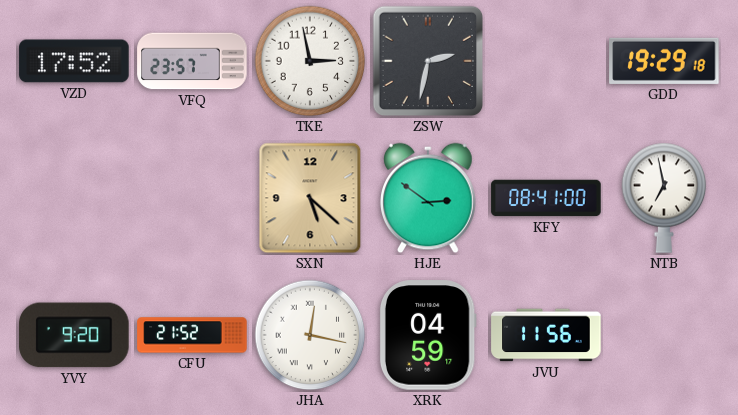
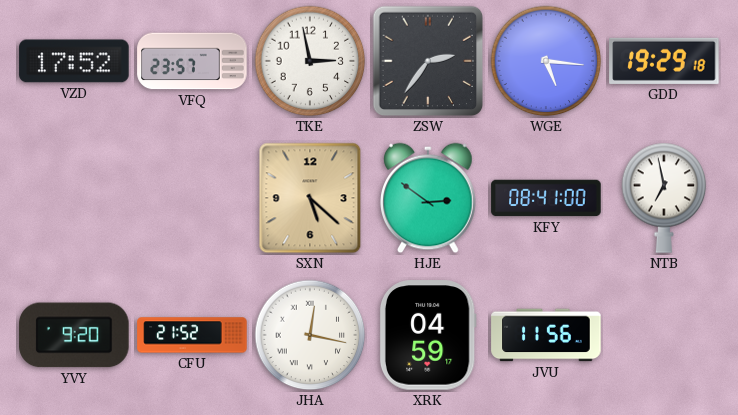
ZSW: 2:32 -> 2:36 (428, 61)
WGE: none -> 5:16 (546, 61)
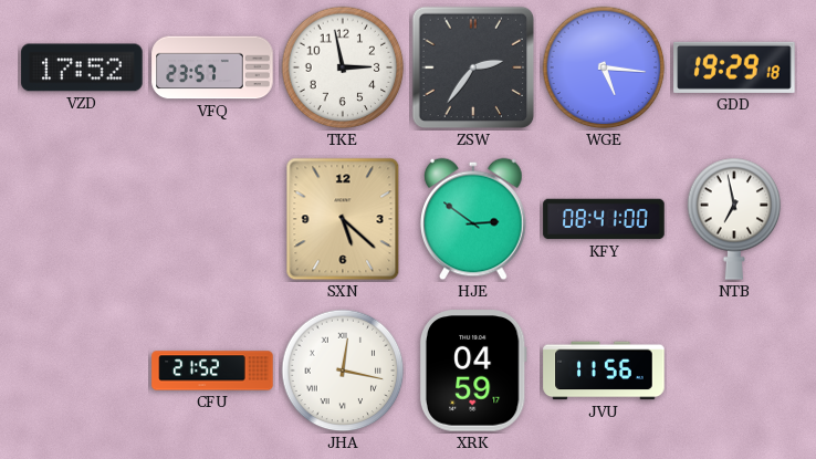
YVY: 9:20 -> none (74, 335)
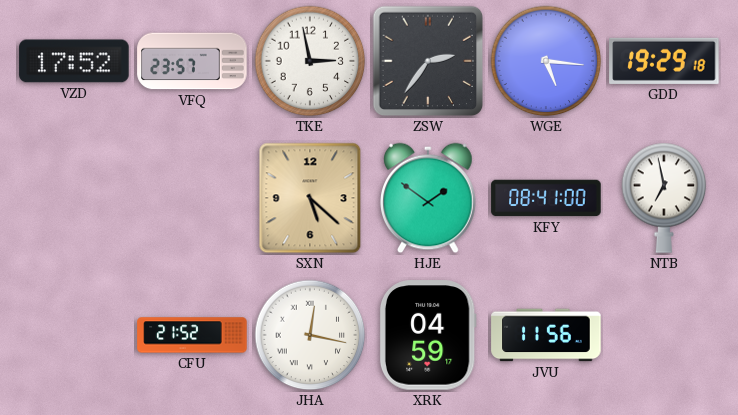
HJE: 2:51 -> 1:51 (429, 198)
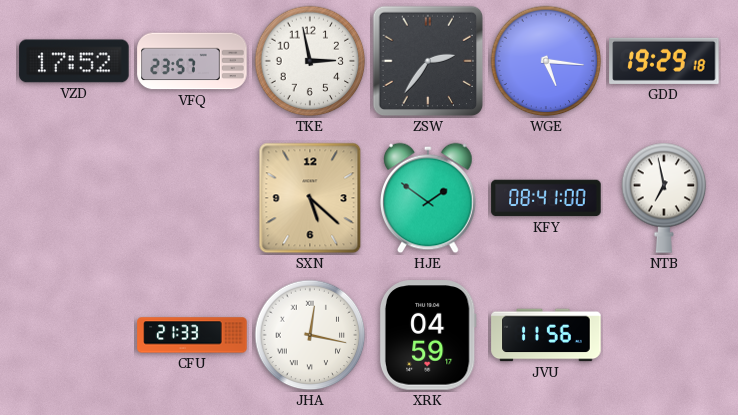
CFU: 21:52 -> 21:33 (192, 335)
